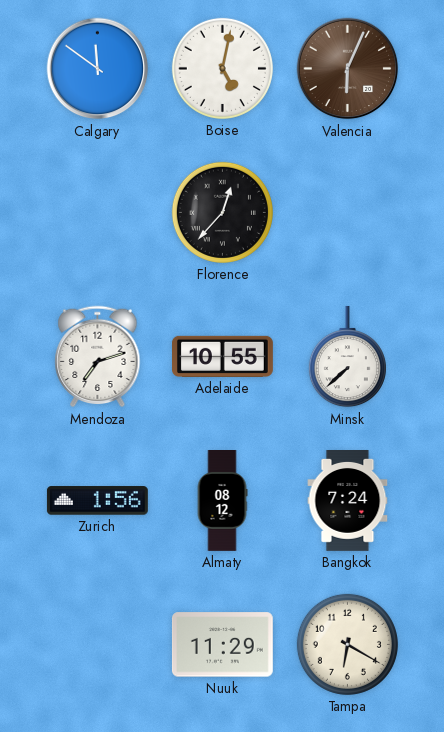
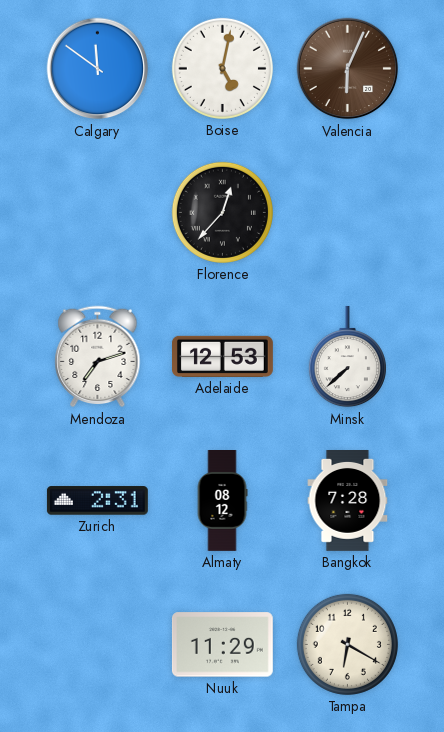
Adelaide: 10:55 -> 12:53 (223, 356)
Zurich: 1:56 -> 2:31 (97, 501)
Bangkok: 7:24 -> 7:28 (348, 501)
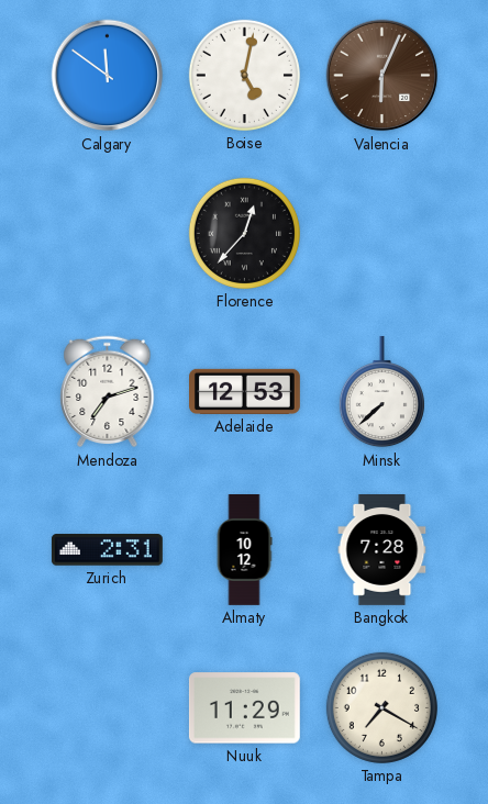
Almaty: 08:12 -> 10:12 (244, 550)
Tampa: 6:20 -> 7:20 (381, 707)
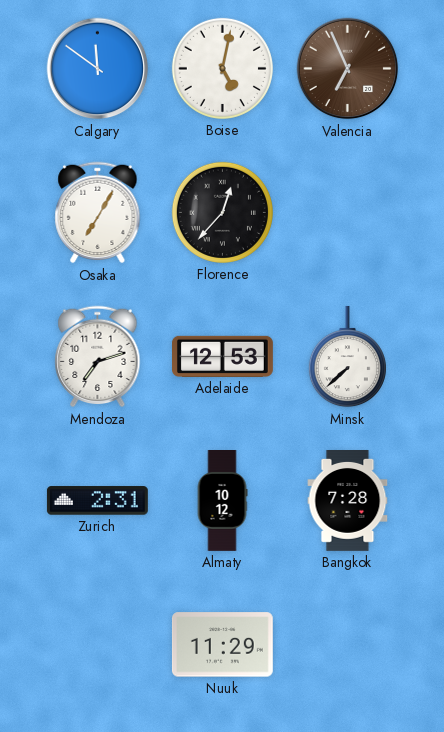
Valencia: 6:04 -> 6:56 (348, 69)
Osaka: none -> 7:05 (98, 213)
Tampa: 7:20 -> none (381, 707)
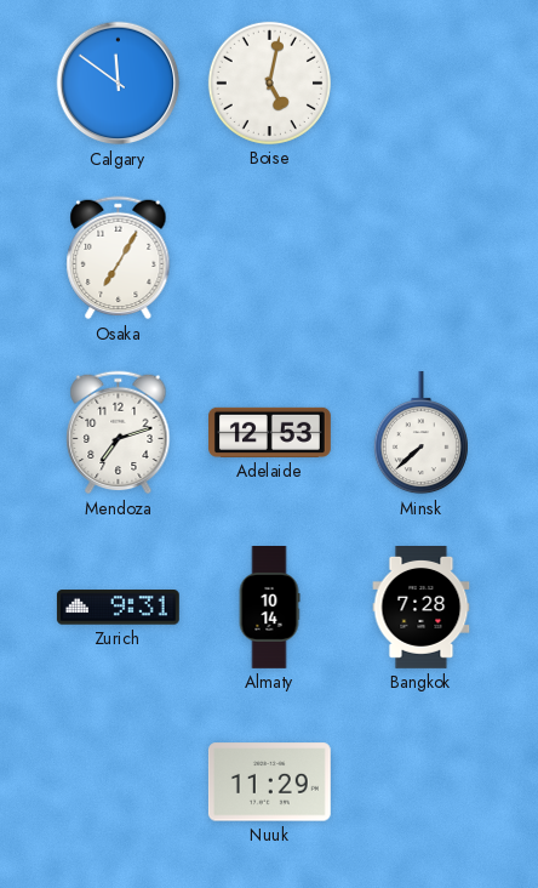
Valencia: 6:56 -> none (348, 69)
Florence: 12:37 -> none (222, 212)
Zurich: 2:31 -> 9:31 (118, 608)
Almaty: 10:12 -> 10:14 (269, 608)
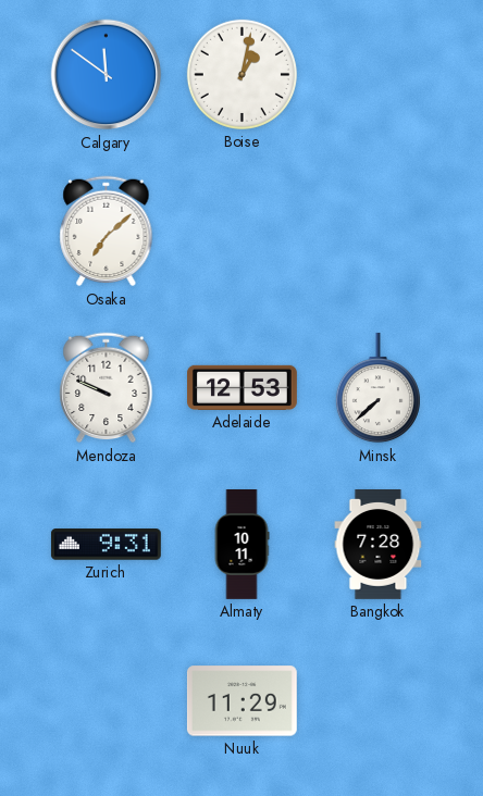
Boise: 5:02 -> 1:02 (242, 74)
Osaka: 7:05 -> 7:08 (107, 232)
Mendoza: 7:12 -> 9:49 (107, 388)
Almaty: 10:14 -> 10:11 (242, 545)
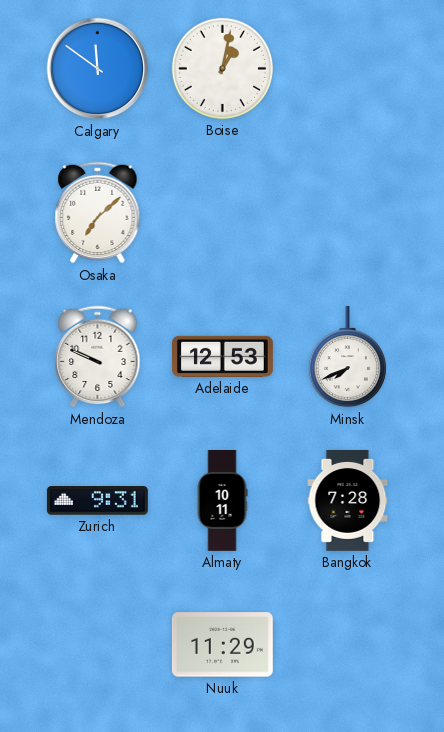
Minsk: 7:38 -> 7:41 (347, 357)
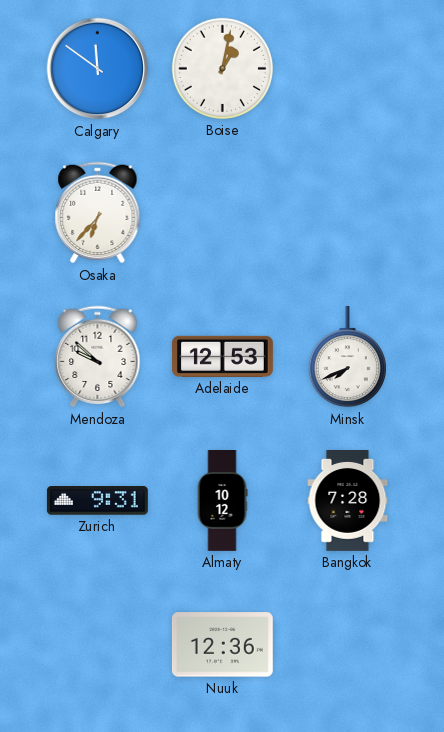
Osaka: 7:08 -> 6:37 (98, 213)
Mendoza: 9:49 -> 9:52 (98, 357)
Almaty: 10:11 -> 10:12 (222, 501)
Nuuk: 11:29 -> 12:36 (222, 645)
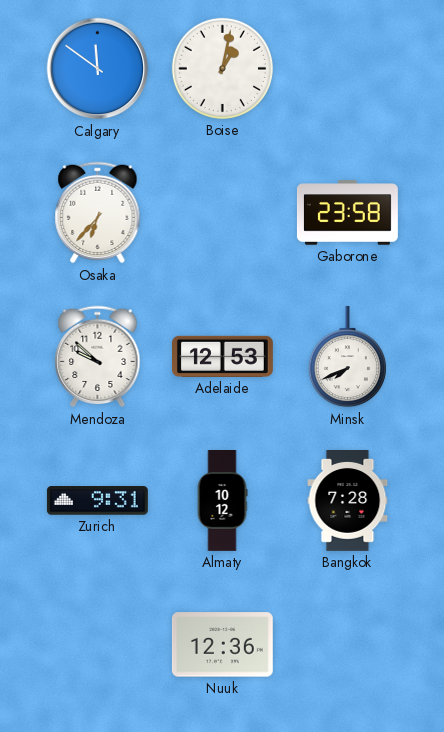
Gaborone: none -> 23:58 (347, 213)
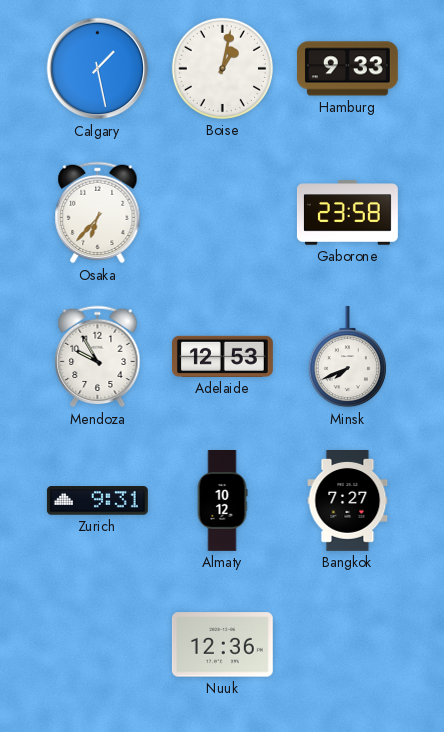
Calgary: 11:51 -> 1:28 (98, 69)
Hamburg: none -> 9:33 (347, 69)
Mendoza: 9:52 -> 9:55 (98, 357)
Bangkok: 7:28 -> 7:27 (348, 501)
